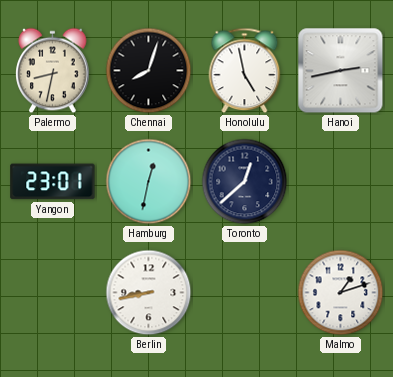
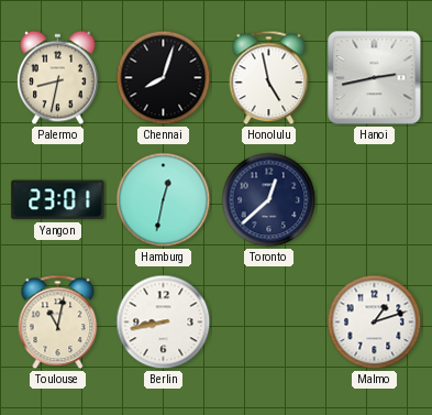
Toulouse: none -> 11:02 (58, 323)
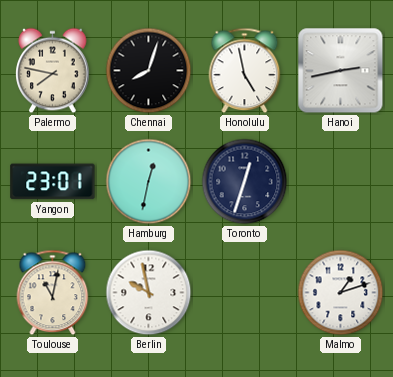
Palermo: 8:32 -> 7:47 (53, 71)
Toronto: 12:38 -> 12:33 (245, 182)
Berlin: 8:43 -> 9:58 (149, 293)
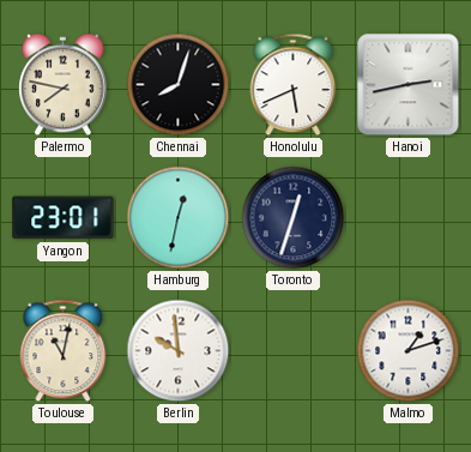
Honolulu: 4:58 -> 5:41 (294, 85)
Berlin: 9:58 -> 9:59 (179, 351)
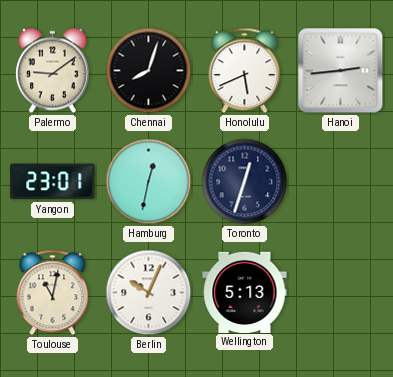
Palermo: 7:47 -> 9:09 (53, 71)
Hanoi: 2:43 -> 2:44 (341, 71)
Berlin: 9:59 -> 10:04 (149, 293)
Wellington: none -> 5:13 (245, 292)
Malmo: 1:12 -> none (409, 351)
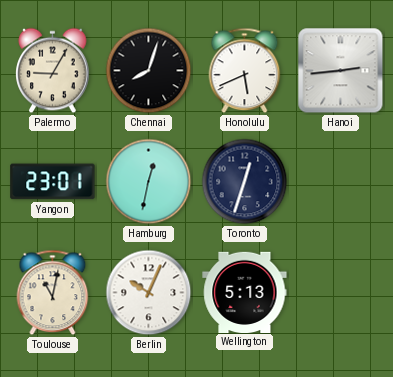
Palermo: 9:09 -> 9:05 (53, 71)
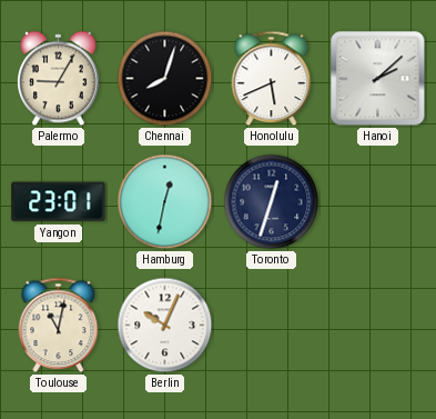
Hanoi: 2:44 -> 2:08 (378, 79)
Wellington: 5:13 -> none (245, 292)
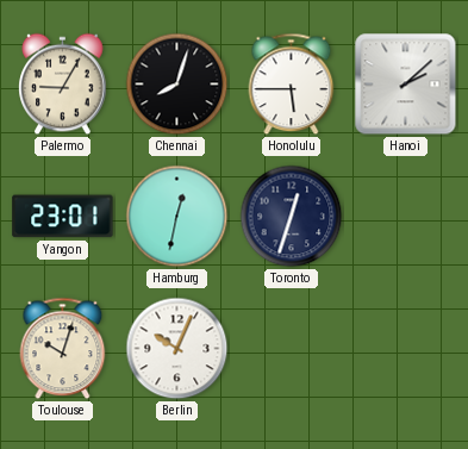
Honolulu: 5:41 -> 5:45 (292, 85)
Toulouse: 11:02 -> 10:03 (63, 349)
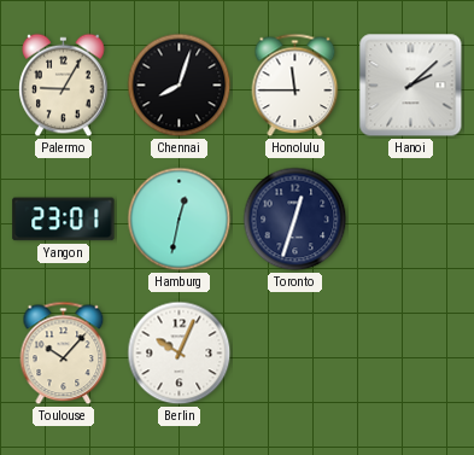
Honolulu: 5:45 -> 11:45 (295, 86)
Toulouse: 10:03 -> 10:07 (64, 354)
